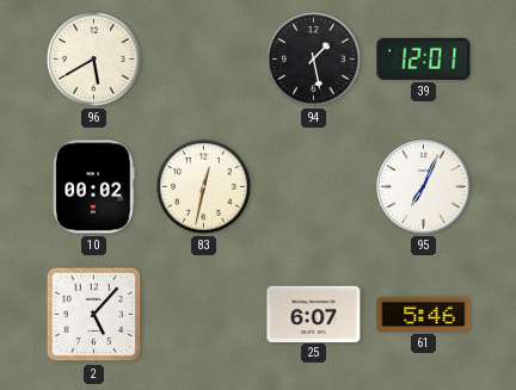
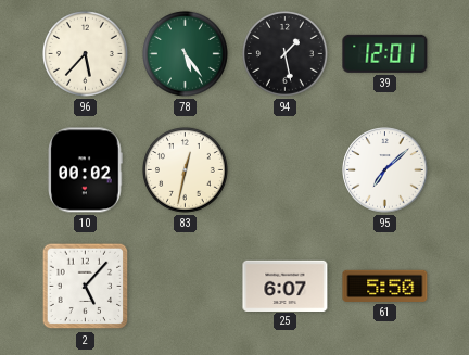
96: 5:40 -> 5:37 (86, 54)
78: none -> 5:24 (186, 54)
95: 7:04 -> 7:08 (385, 170)
61: 5:46 -> 5:50 (385, 286)
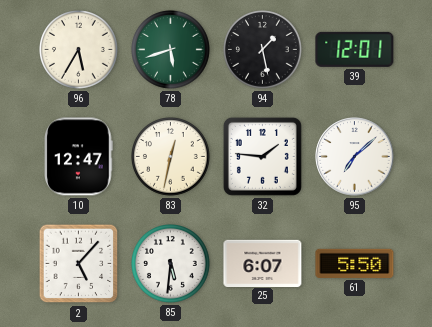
96: 5:37 -> 5:35 (79, 50)
78: 5:24 -> 5:42 (171, 50)
10: 00:02 -> 12:47 (79, 157)
32: none -> 1:46 (262, 156)
85: none -> 5:31 (171, 264)
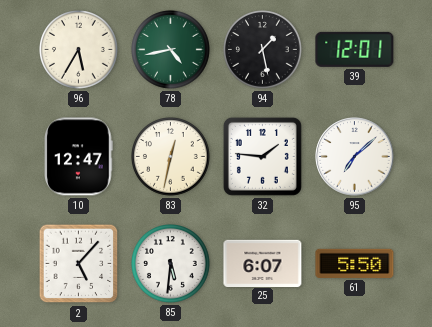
78: 5:42 -> 4:43 (171, 50)
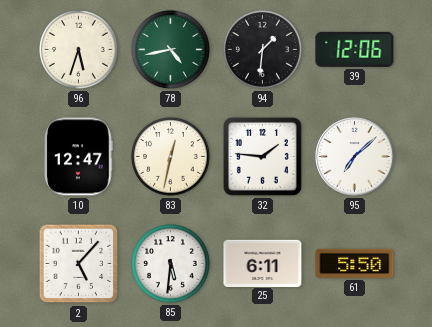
96: 5:35 -> 5:33 (79, 50)
94: 1:28 -> 1:31 (263, 50)
39: 12:01 -> 12:06 (355, 49)
25: 6:07 -> 6:11 (263, 263)
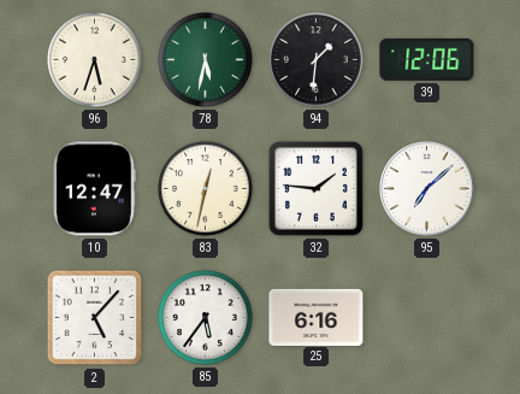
78: 4:43 -> 5:32 (206, 60)
85: 5:31 -> 5:36 (206, 318)
25: 6:11 -> 6:16 (317, 317)
61: 5:50 -> none (355, 263)
